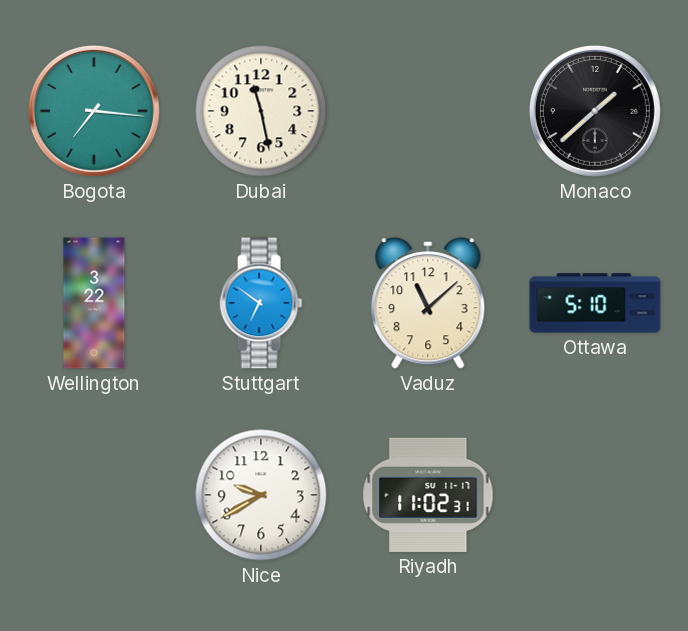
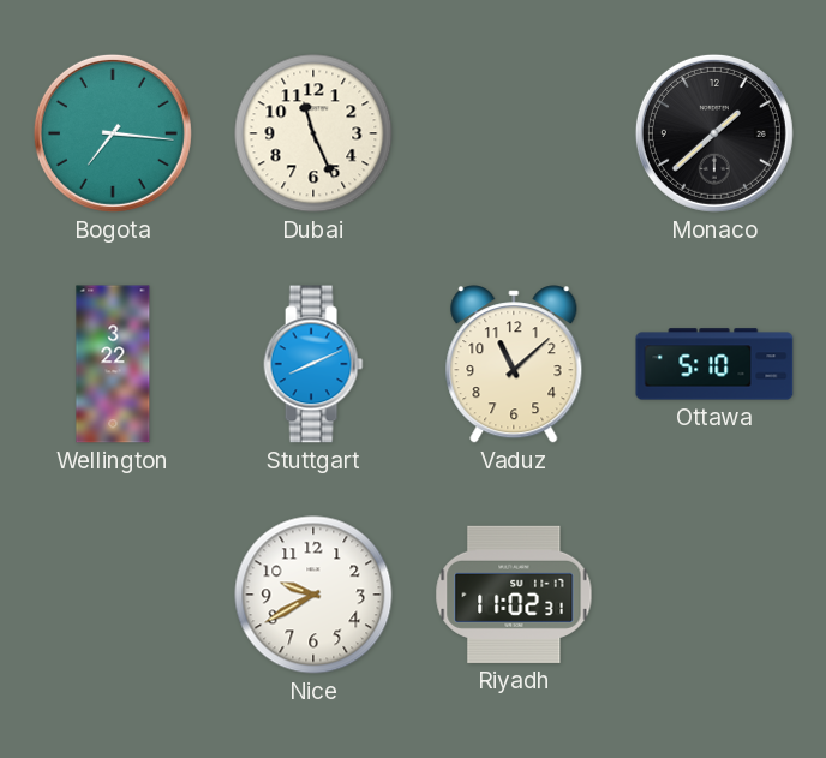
Dubai: 11:28 -> 11:26 (313, 133)
Stuttgart: 6:51 -> 8:11 (313, 364)
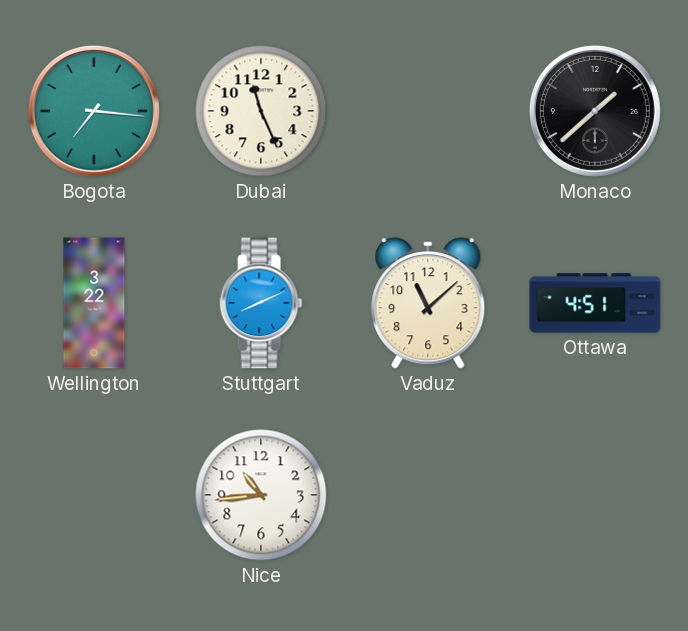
Ottawa: 5:10 -> 4:51 (595, 303)
Nice: 9:40 -> 10:44 (261, 495)
Riyadh: 11:02 -> none (514, 595)
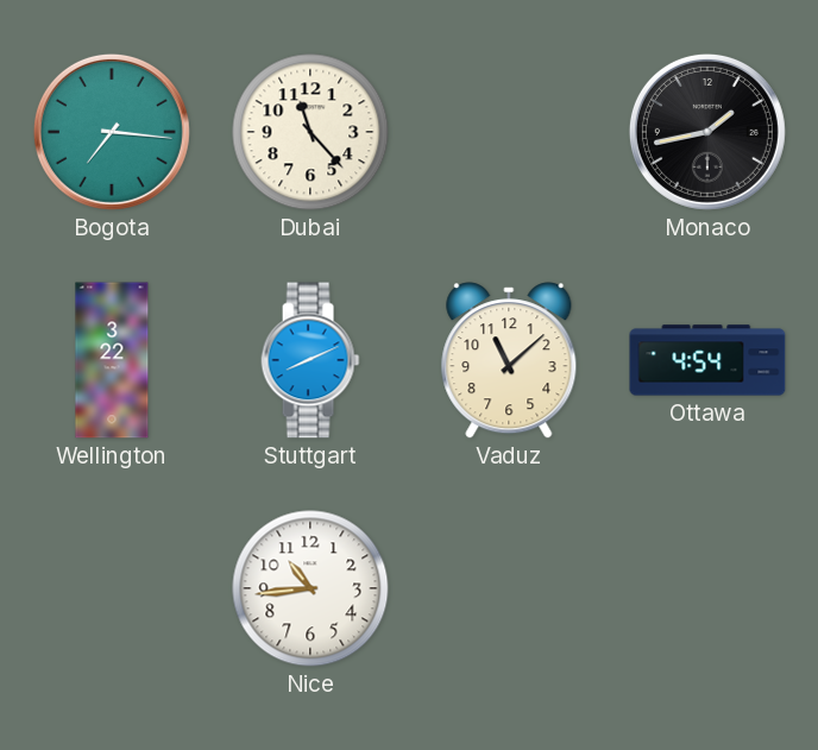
Dubai: 11:26 -> 11:23 (310, 132)
Monaco: 1:38 -> 1:43 (707, 132)
Ottawa: 4:51 -> 4:54 (707, 360)
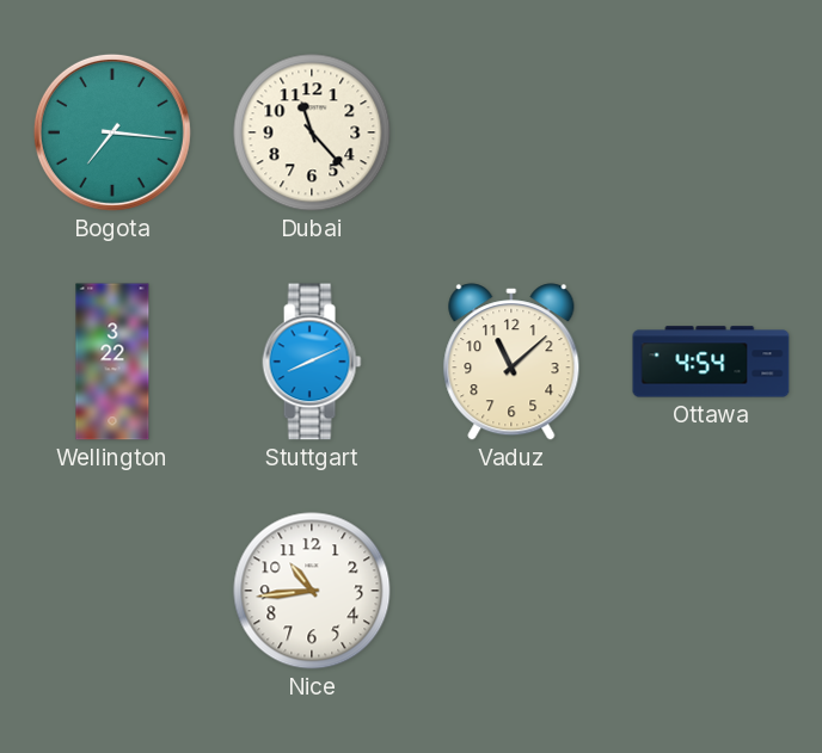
Monaco: 1:43 -> none (707, 132)
